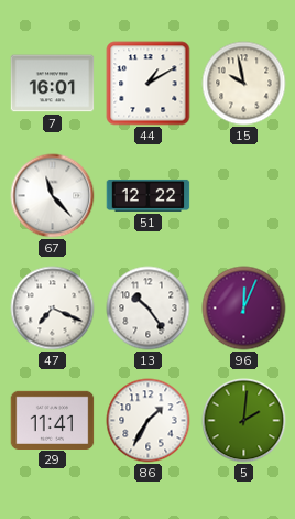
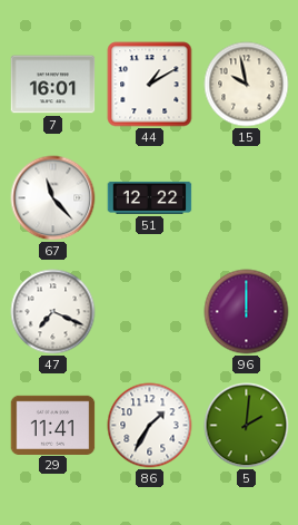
13: 10:24 -> none (149, 309)
96: 12:04 -> 12:00 (247, 312)
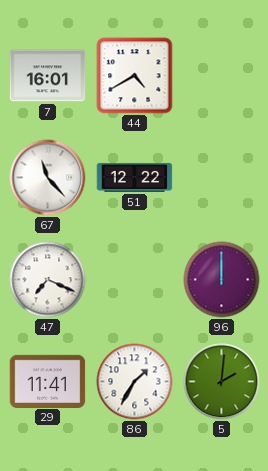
44: 1:10 -> 4:40 (135, 76)
15: 9:58 -> none (247, 85)
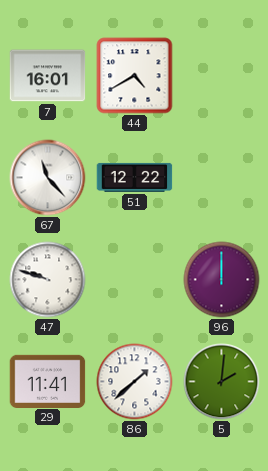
47: 7:19 -> 9:48 (48, 280)
86: 1:35 -> 1:38 (135, 382)
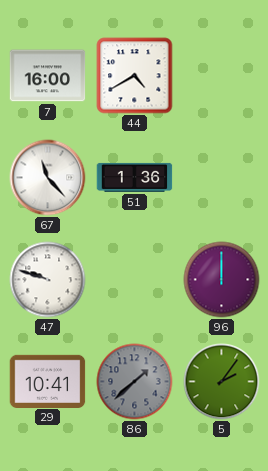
7: 16:01 -> 16:00 (48, 76)
51: 12:22 -> 1:36 (135, 177)
29: 11:41 -> 10:41 (48, 381)
86 dial: white -> grey (135, 382)
5: 2:01 -> 2:06 (222, 382)
